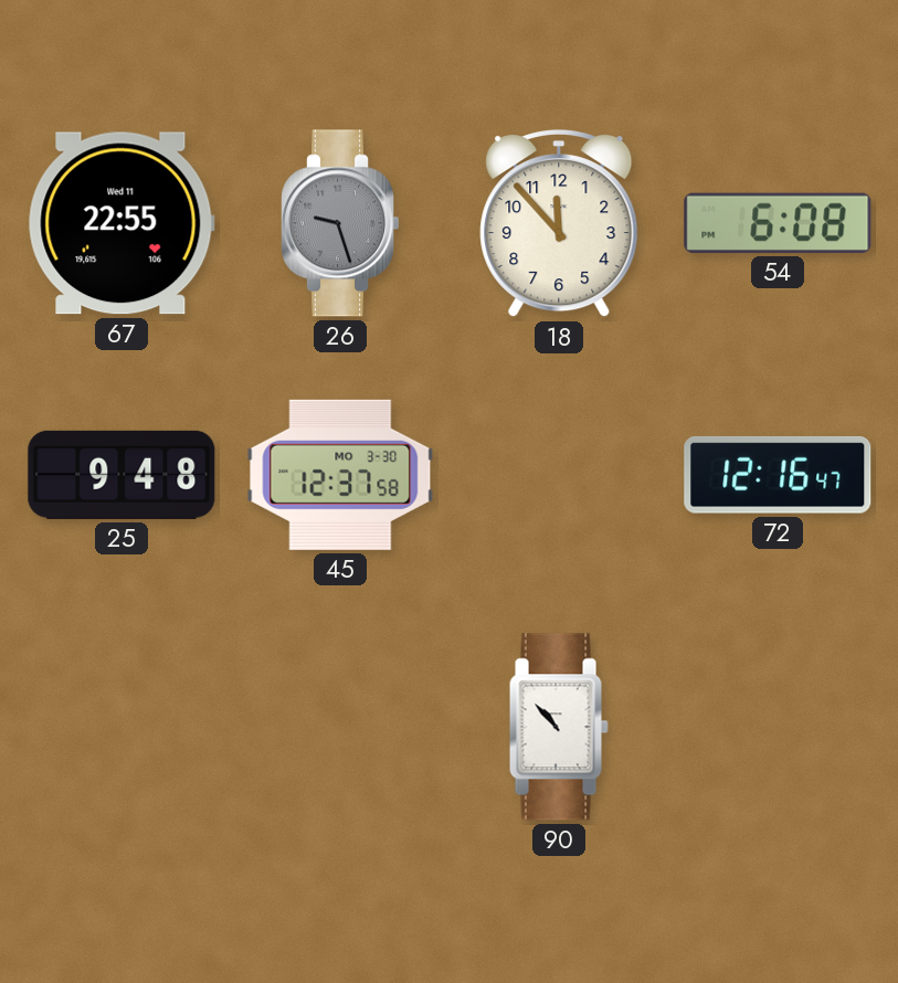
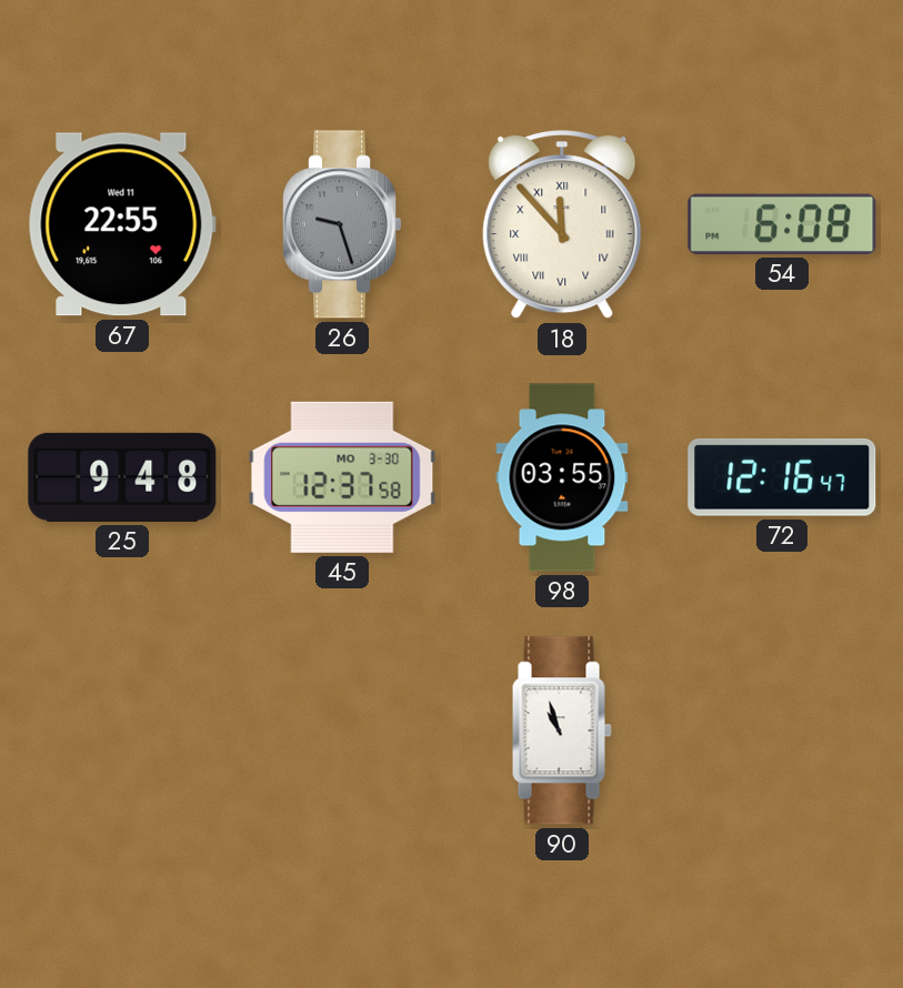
18 numerals: Arabic -> Roman (562, 225)
98: none -> 03:55 (562, 477)
90: 10:53 -> 10:57 (562, 730)
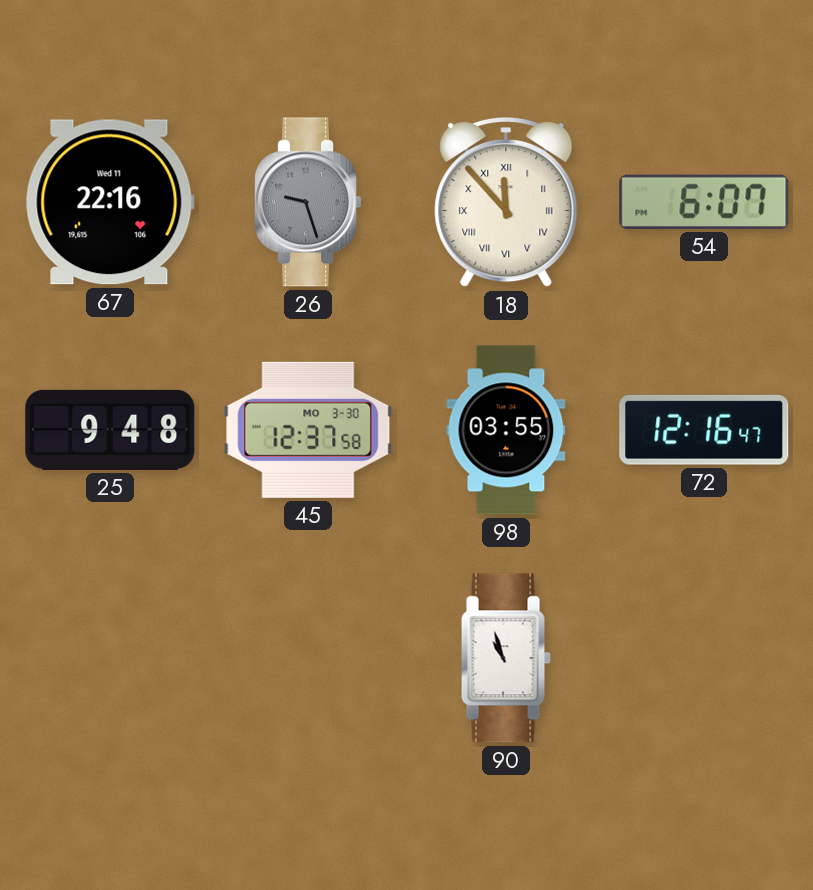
67: 22:55 -> 22:16 (110, 202)
54: 6:08 -> 6:07 (704, 202)
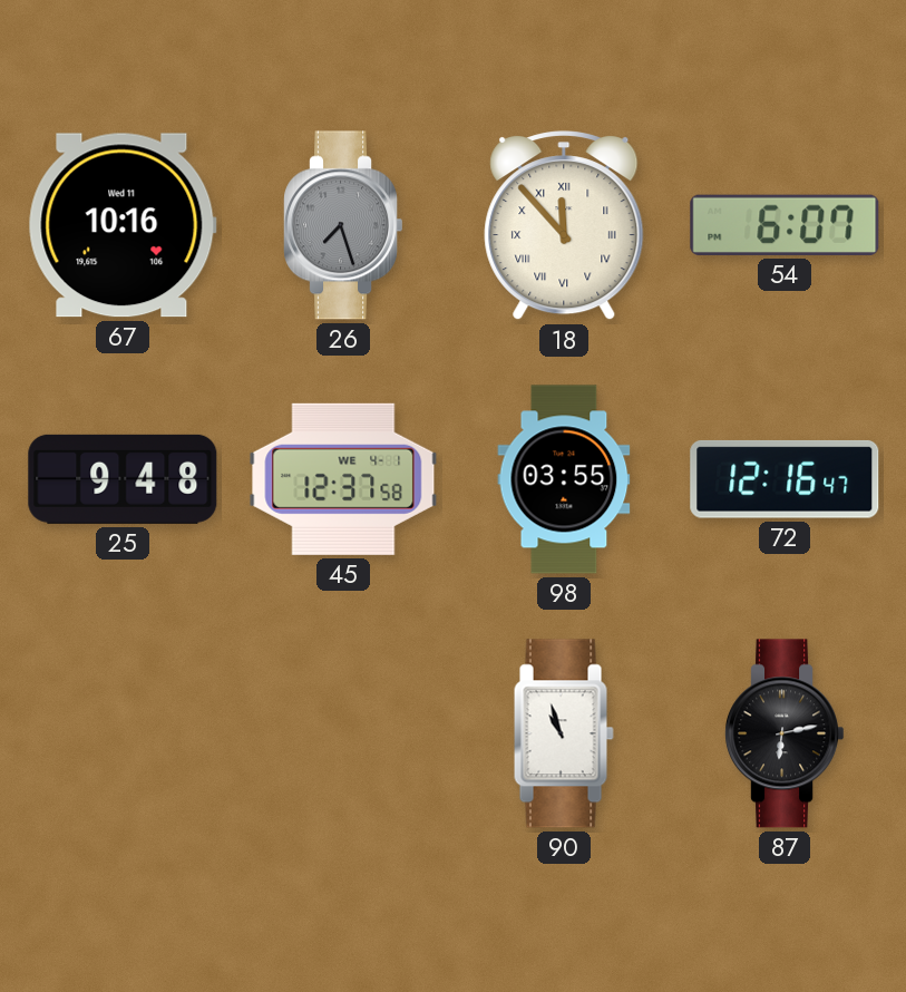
67: 22:16 -> 10:16 (123, 225)
26: 9:27 -> 7:27 (343, 225)
45 date: MO 3-30 -> WE 4-1 (343, 479)
87: none -> 6:13 (785, 733)
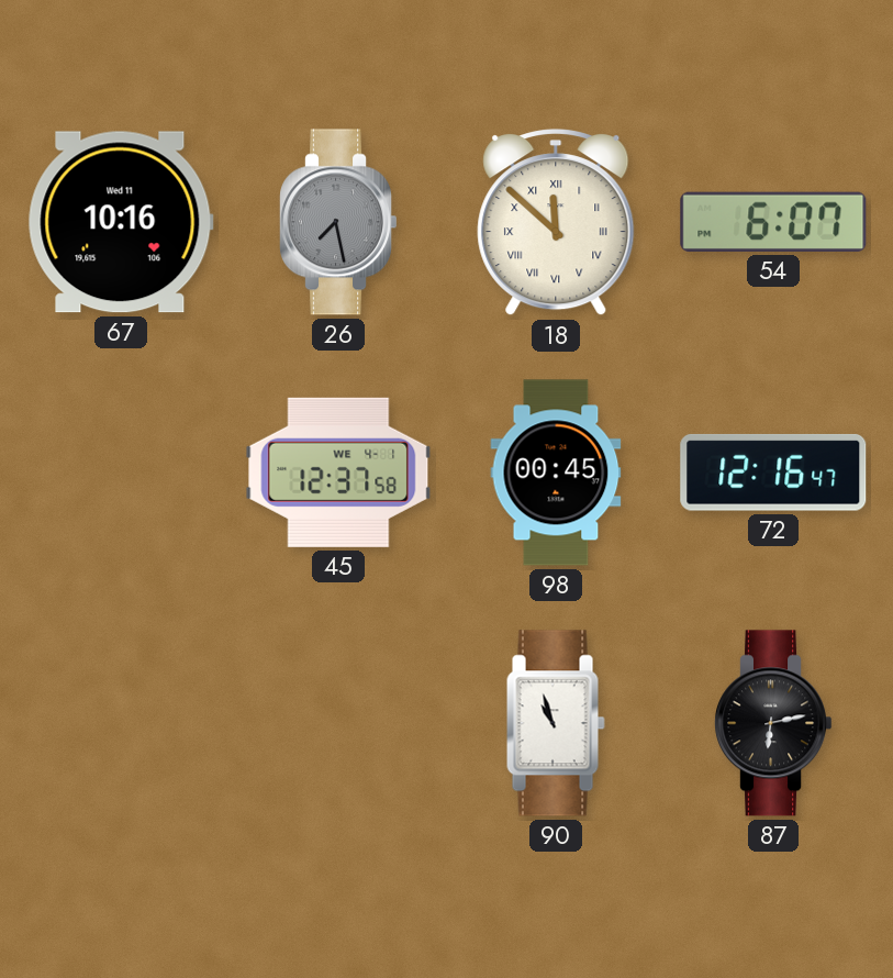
26: 7:27 -> 7:28 (338, 222)
18: 11:53 -> 11:52 (556, 223)
25: 9:48 -> none (123, 479)
98: 03:55 -> 00:45 (556, 473)
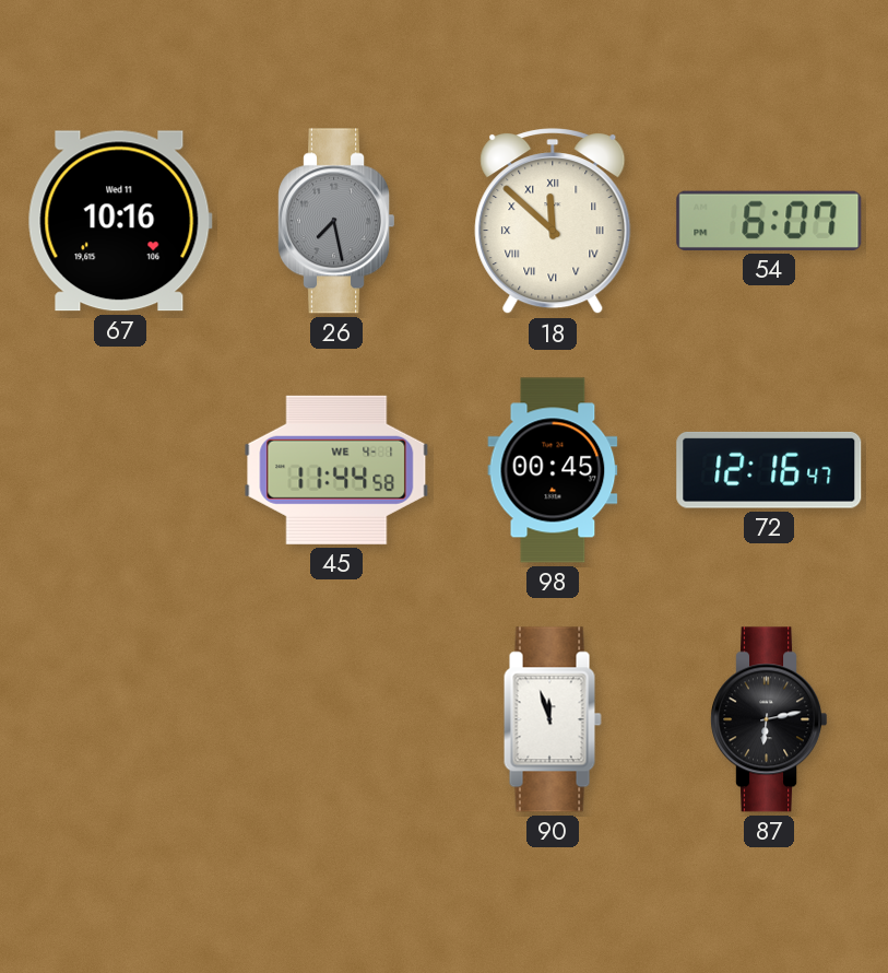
45: 12:37 -> 11:44 (336, 470)
90: 10:57 -> 11:57 (553, 719)
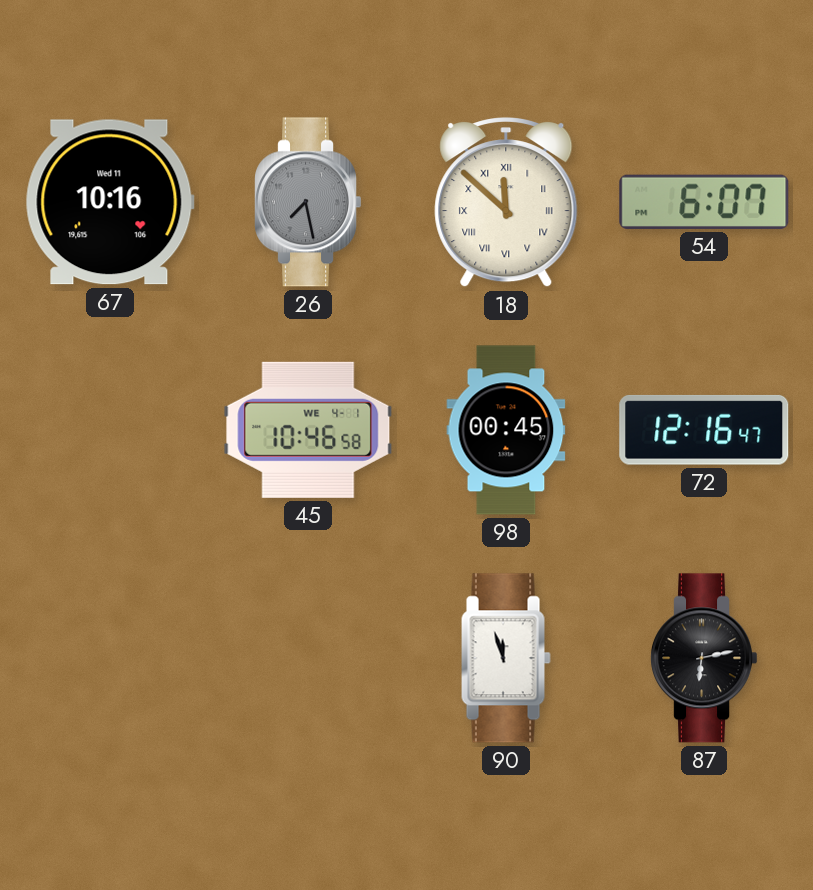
45: 11:44 -> 10:46 (308, 430)
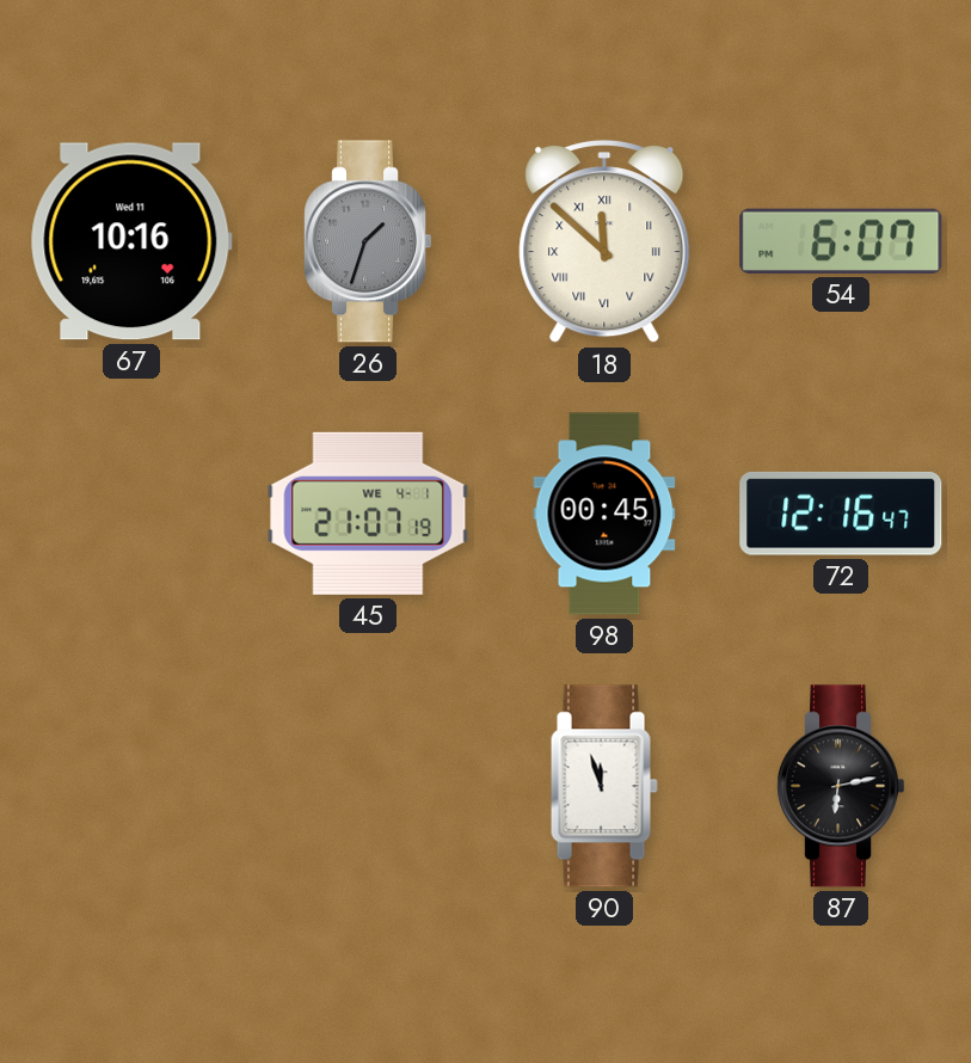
26: 7:28 -> 1:33 (368, 241)
45: 10:46 -> 21:07 (368, 514)
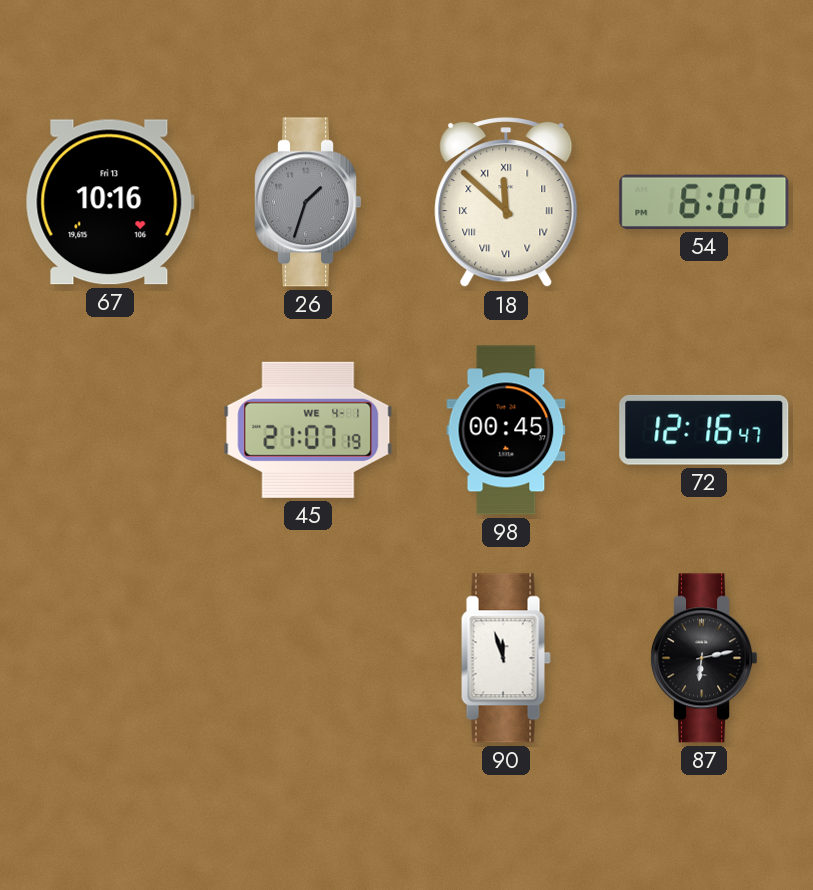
67 date: Wed 11 -> Fri 13 (110, 202)
